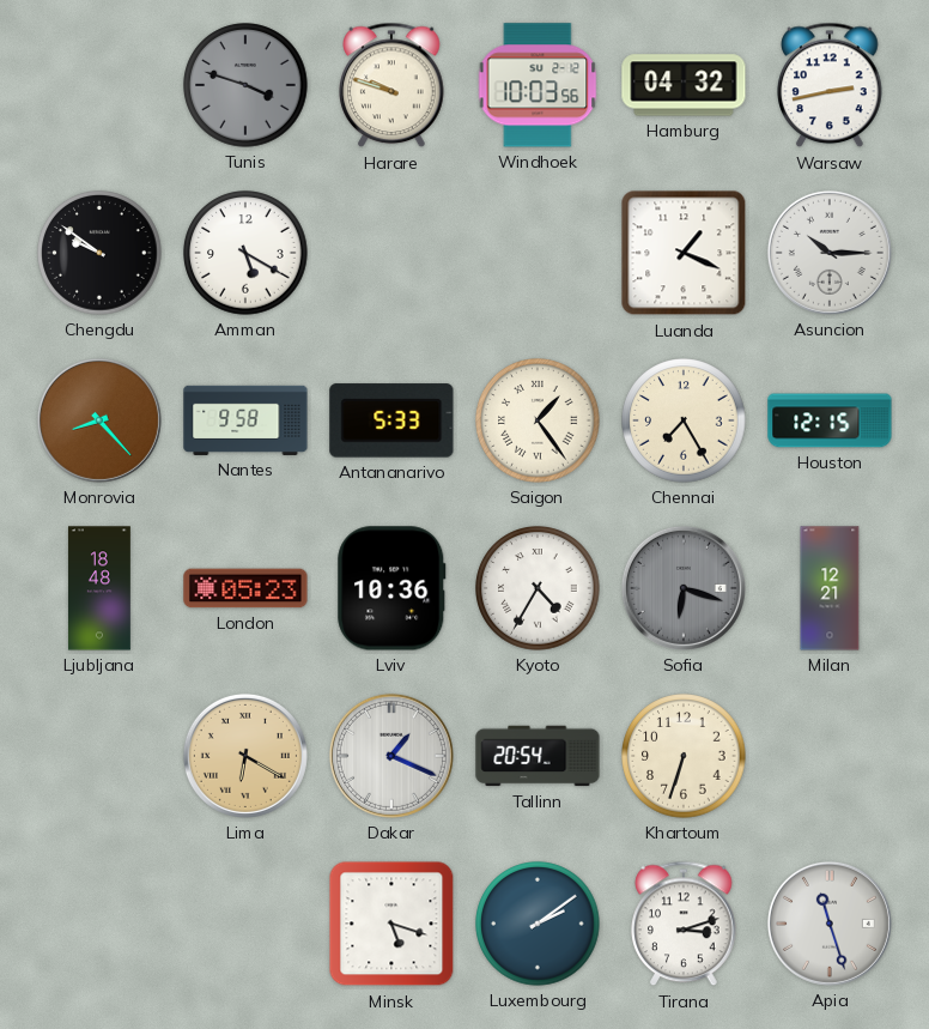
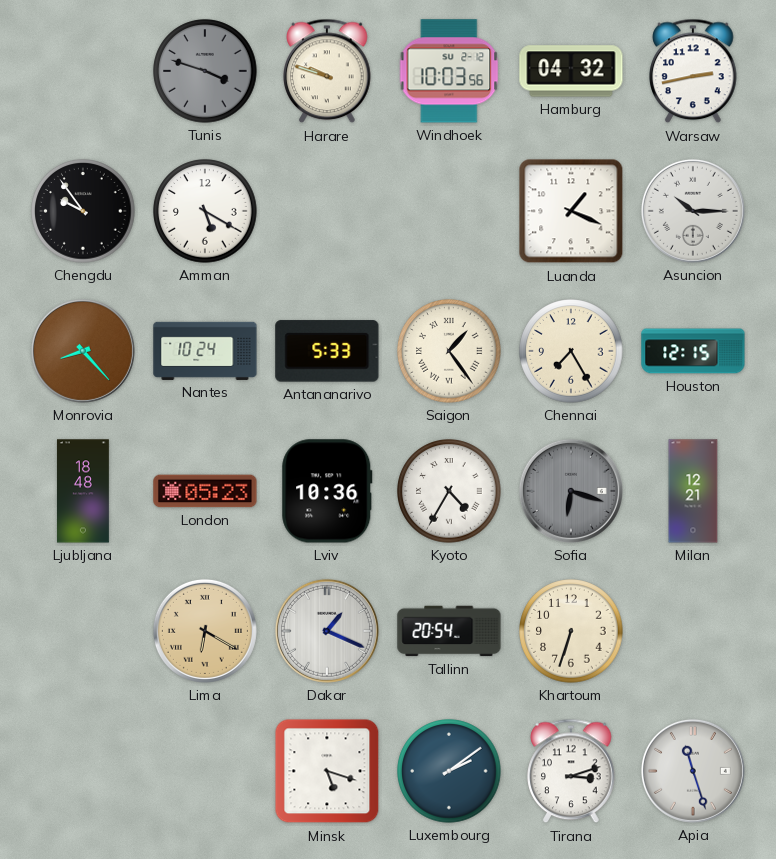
Chengdu: 9:51 -> 9:54 (83, 211)
Nantes: 9:58 -> 10:24 (205, 351)
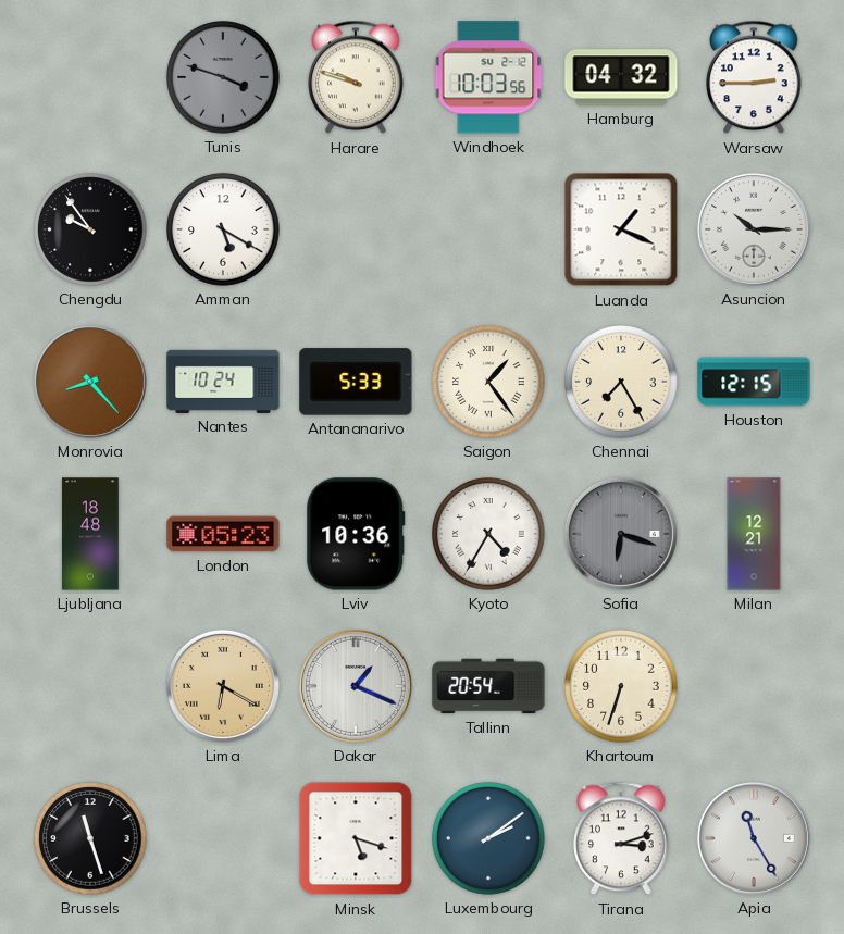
Warsaw: 2:43 -> 2:45 (754, 77)
Brussels: none -> 11:27 (90, 838)
Apia: 11:27 -> 11:25 (754, 838)
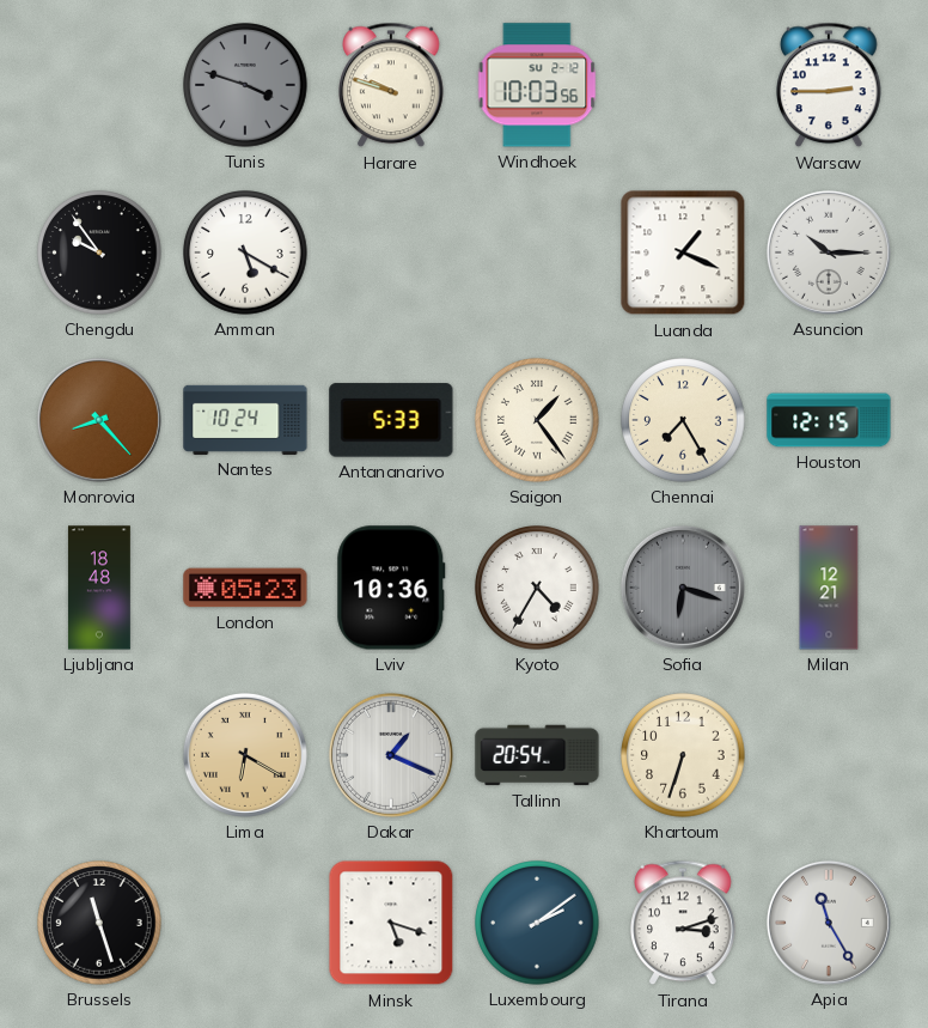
Hamburg: 04:32 -> none (621, 77)
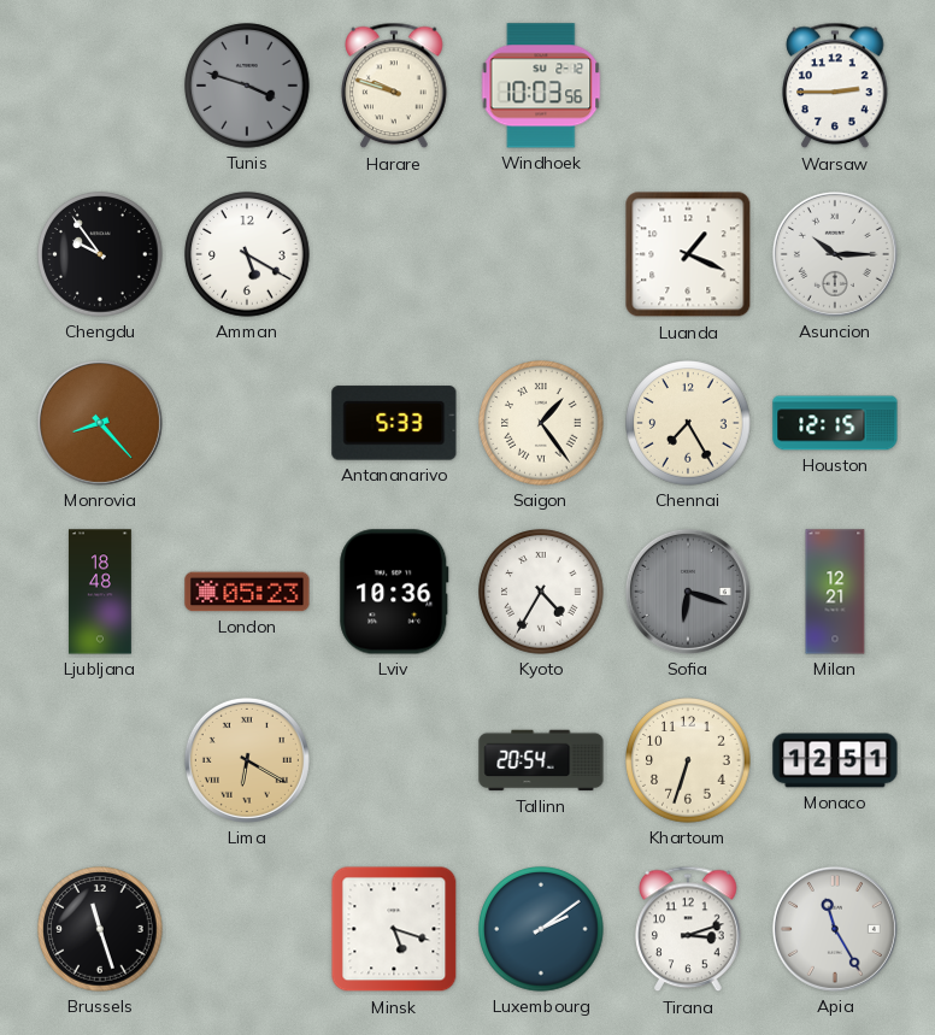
Nantes: 10:24 -> none (245, 420)
Dakar: 1:19 -> none (391, 755)
Monaco: none -> 12:51 (835, 760)
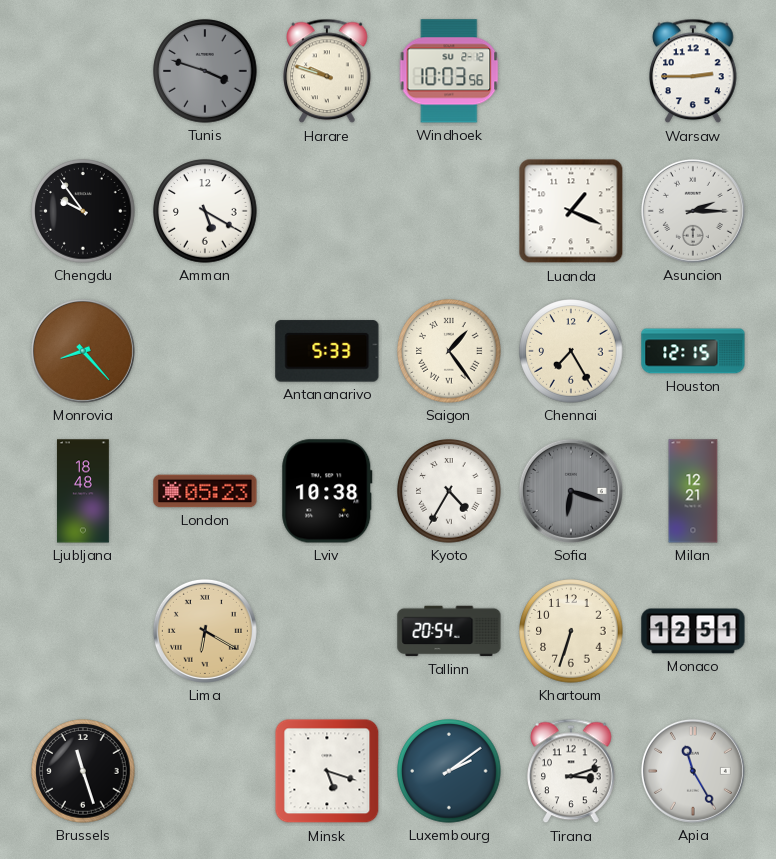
Asuncion: 10:15 -> 2:15 (693, 211)
Lviv: 10:36 -> 10:38 (327, 491)
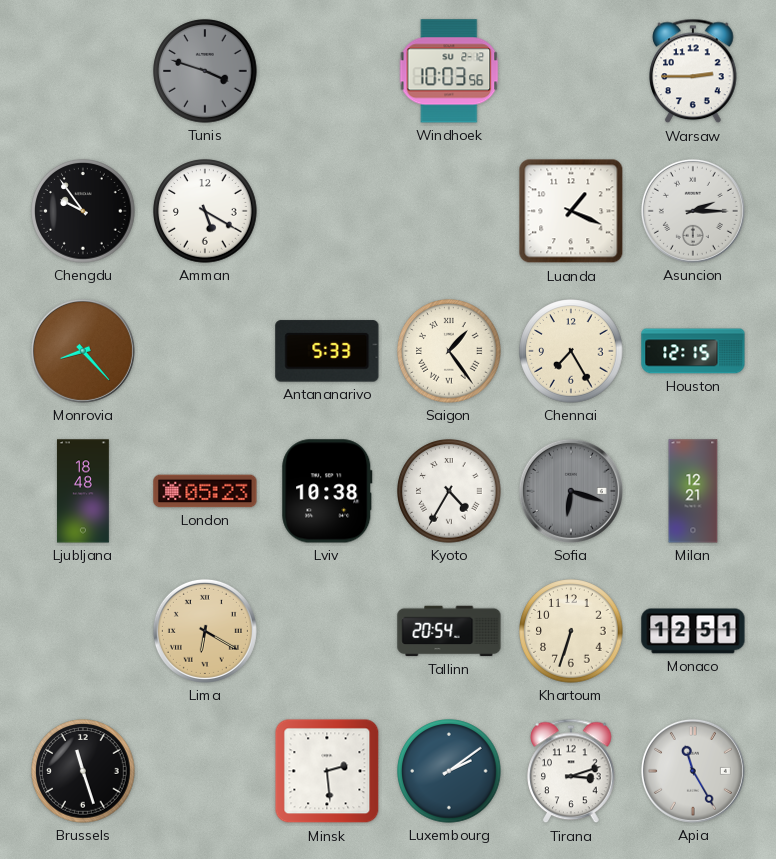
Harare: 9:48 -> none (327, 71)
Minsk: 5:18 -> 2:29 (327, 771)
